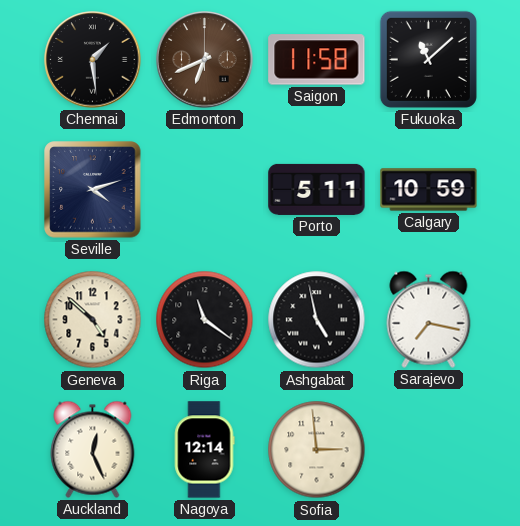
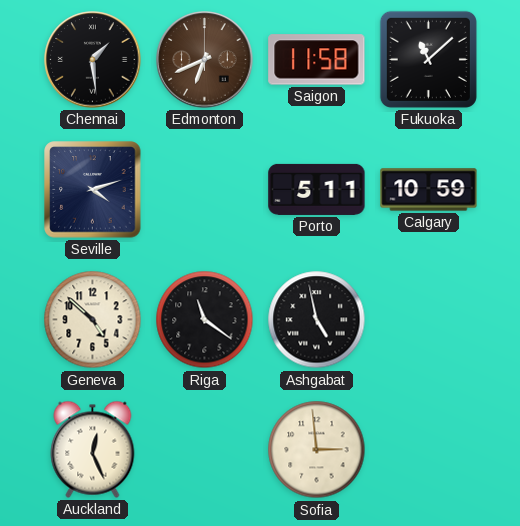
Sarajevo: 7:17 -> none (429, 319)
Nagoya: 12:14 -> none (204, 450)
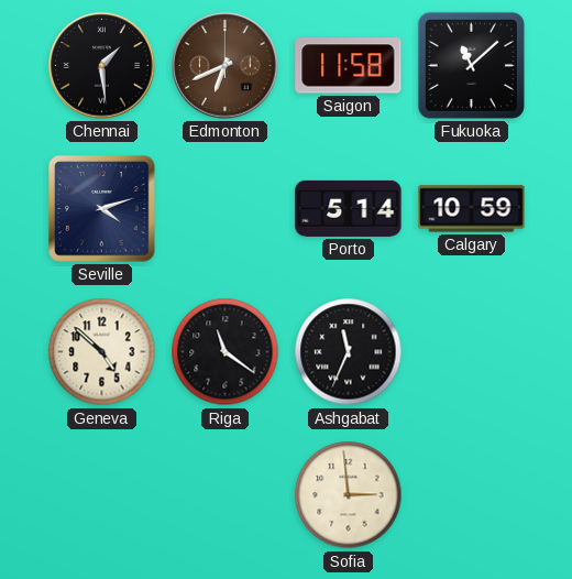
Porto: 5:11 -> 5:14 (349, 208)
Ashgabat: 4:58 -> 11:34 (349, 352)
Auckland: 12:26 -> none (93, 449)
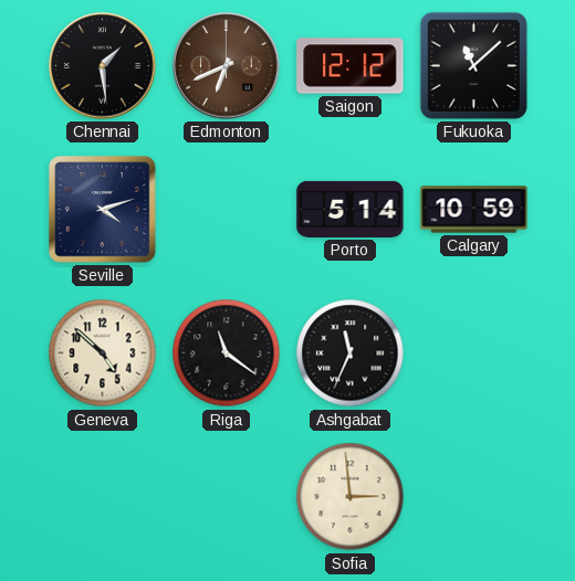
Saigon: 11:58 -> 12:12 (351, 66)
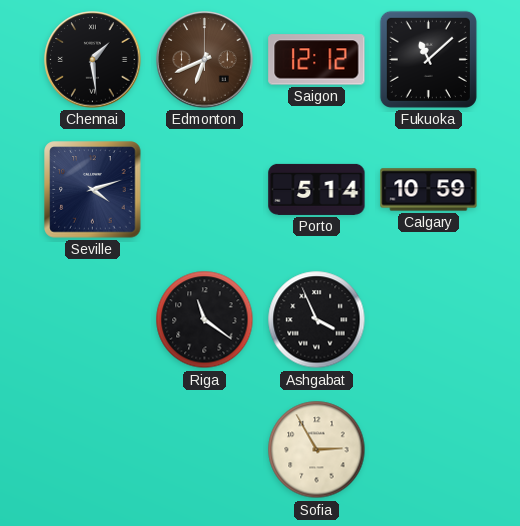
Geneva: 4:52 -> none (103, 353)
Ashgabat: 11:34 -> 3:56 (317, 320)
Sofia: 2:59 -> 2:55 (317, 450)
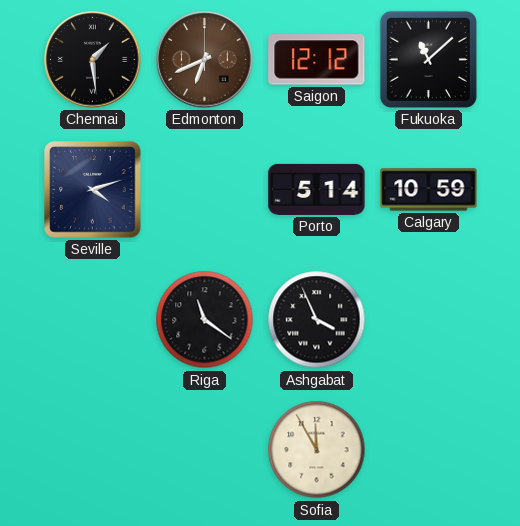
Sofia: 2:55 -> 11:55 (317, 450)
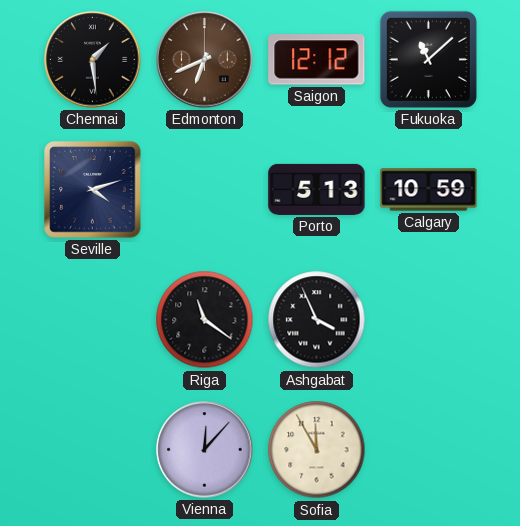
Porto: 5:14 -> 5:13 (317, 189)
Vienna: none -> 12:07 (205, 450)
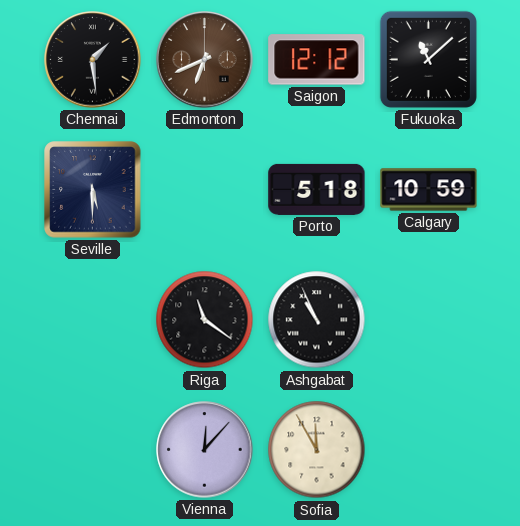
Seville: 4:12 -> 5:30 (93, 190)
Porto: 5:13 -> 5:18 (317, 189)
Ashgabat: 3:56 -> 10:56 (317, 320)
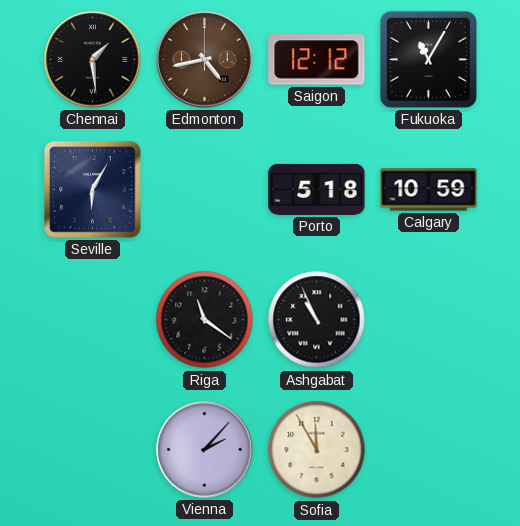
Edmonton: 6:41 -> 4:43 (205, 60)
Fukuoka: 11:08 -> 11:05 (428, 59)
Seville: 5:30 -> 6:05 (93, 190)
Vienna: 12:07 -> 2:07 (205, 450)
